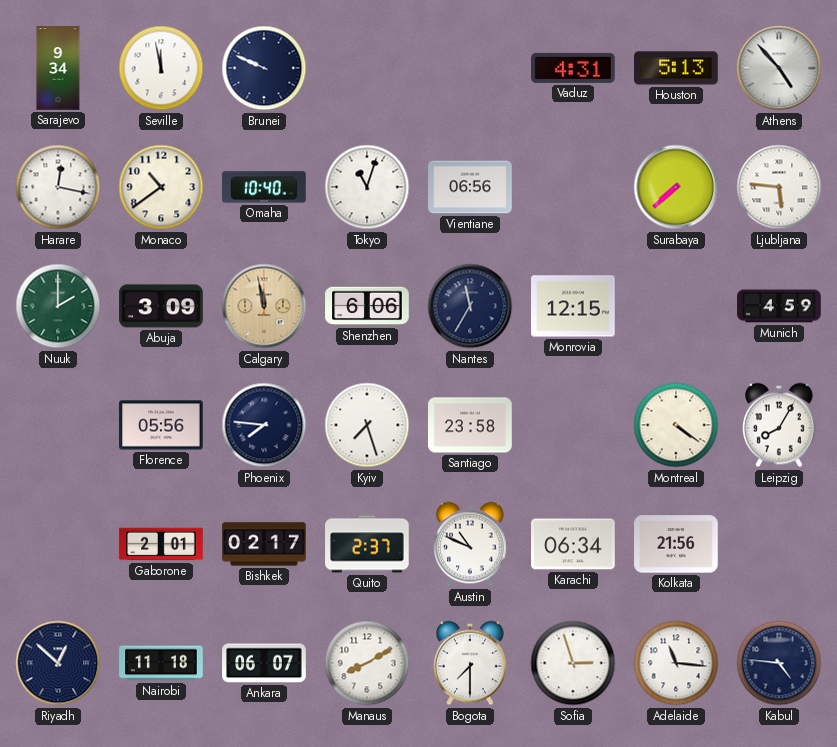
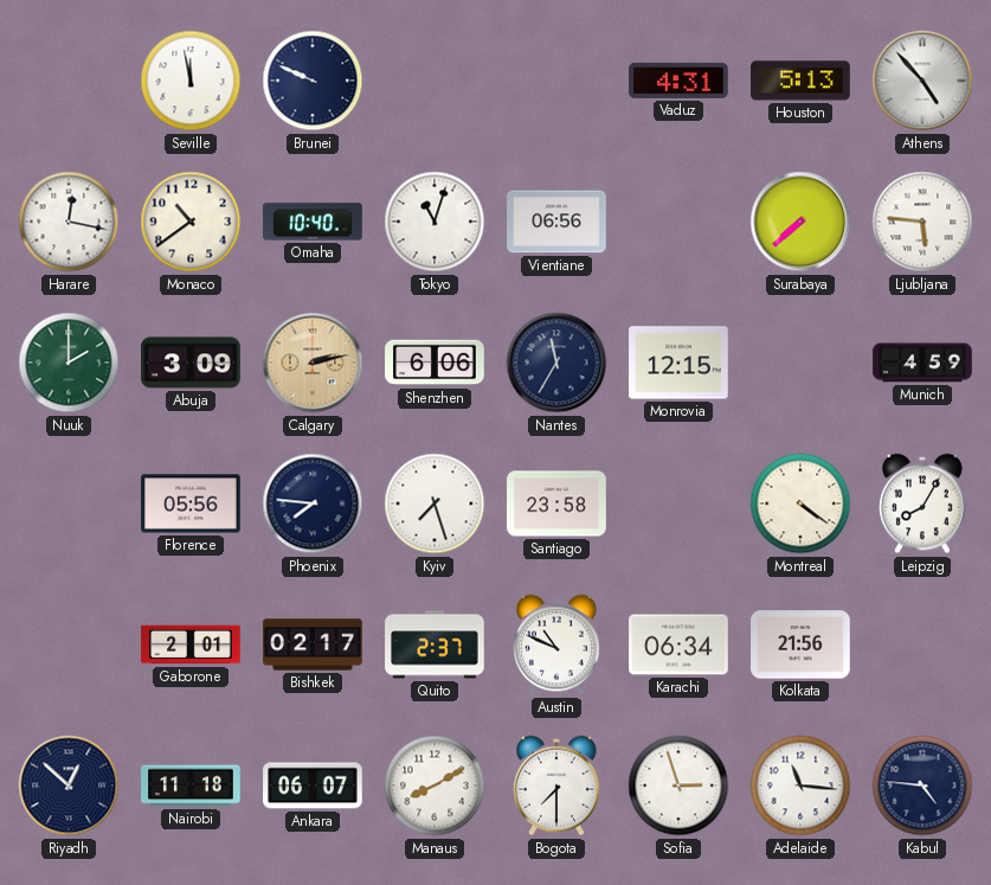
Sarajevo: 9:34 -> none (58, 68)
Calgary: 11:58 -> 2:13 (313, 363)
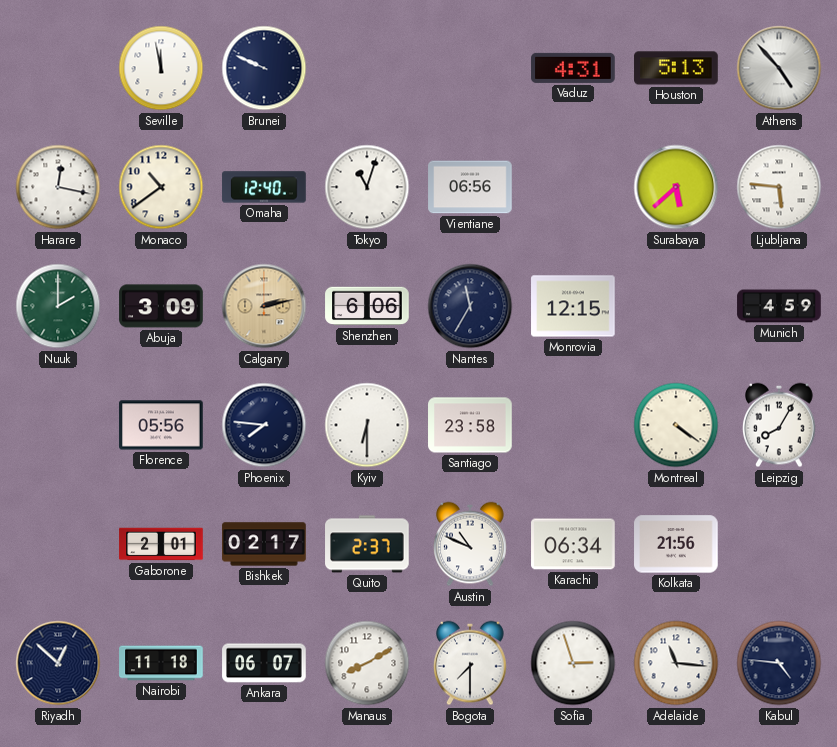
Omaha: 10:40 -> 12:40 (264, 187)
Surabaya: 7:38 -> 5:38 (676, 187)
Kyiv: 7:27 -> 6:30 (367, 425)
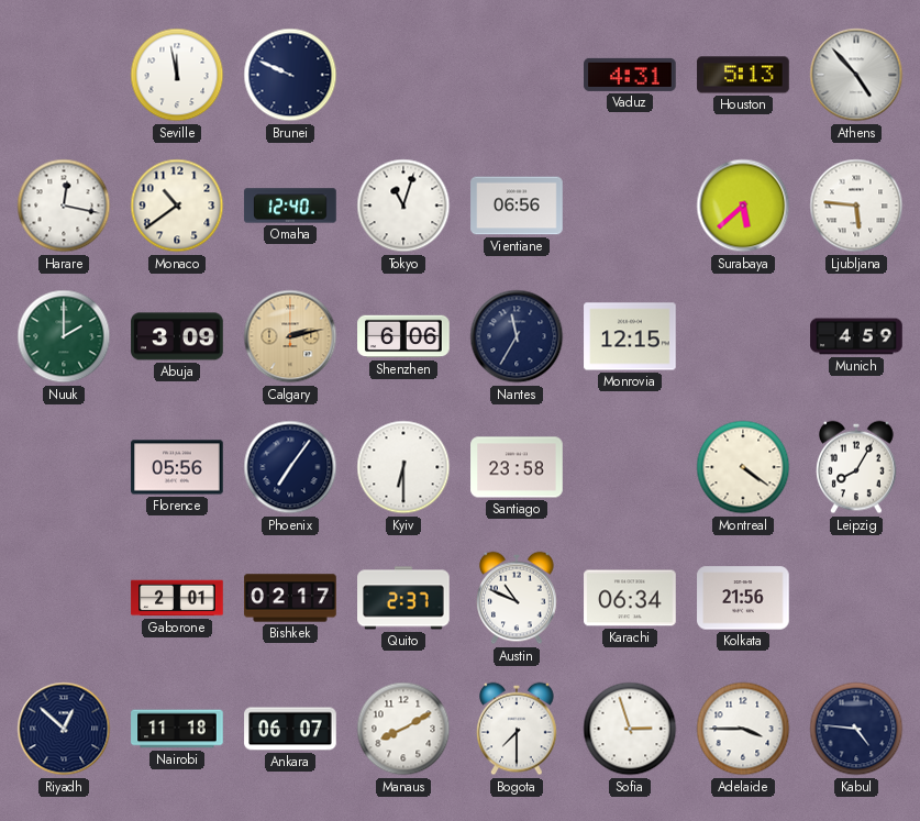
Phoenix: 7:46 -> 7:06 (290, 467)
Adelaide: 11:16 -> 3:45 (743, 729)
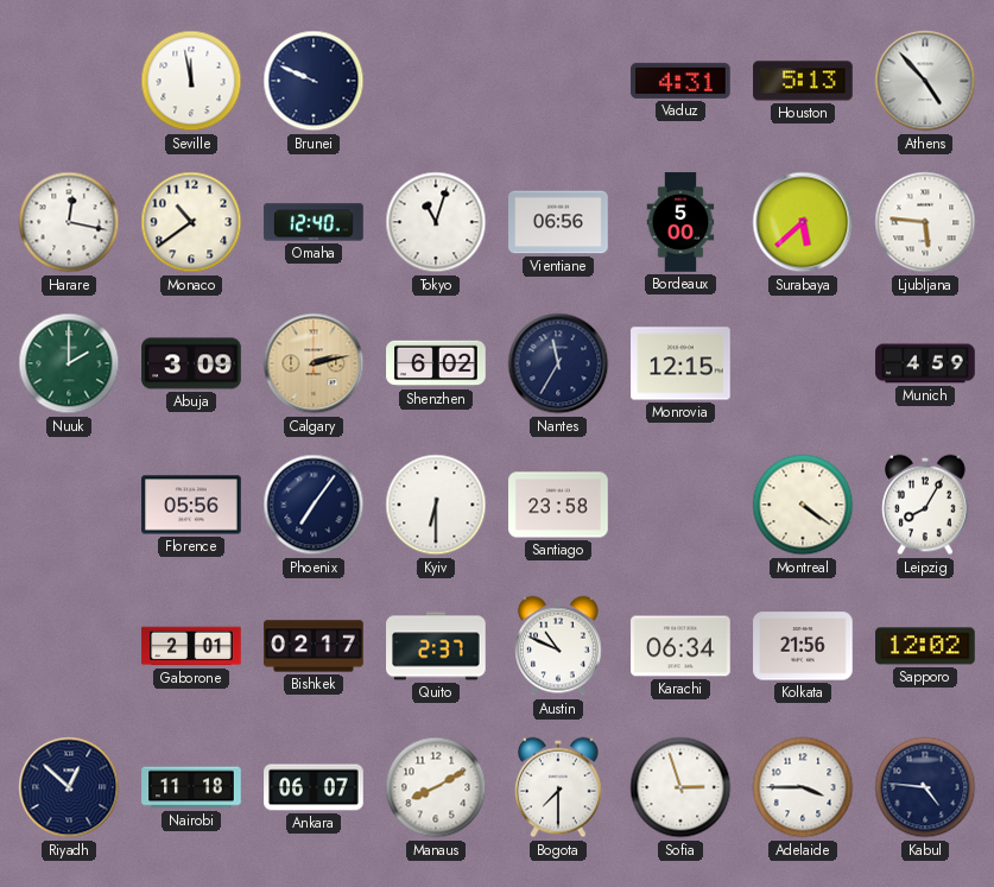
Bordeaux: none -> 5:00 (680, 222)
Shenzhen: 6:06 -> 6:02 (436, 363)
Sapporo: none -> 12:02 (925, 646)
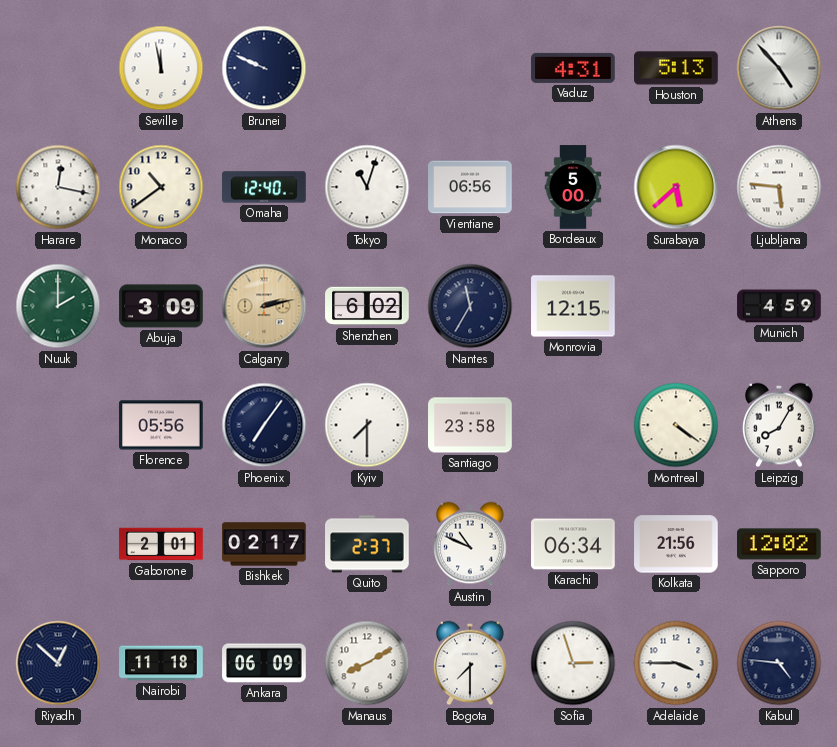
Kyiv: 6:30 -> 7:30 (367, 425)
Ankara: 06:07 -> 06:09 (264, 663)
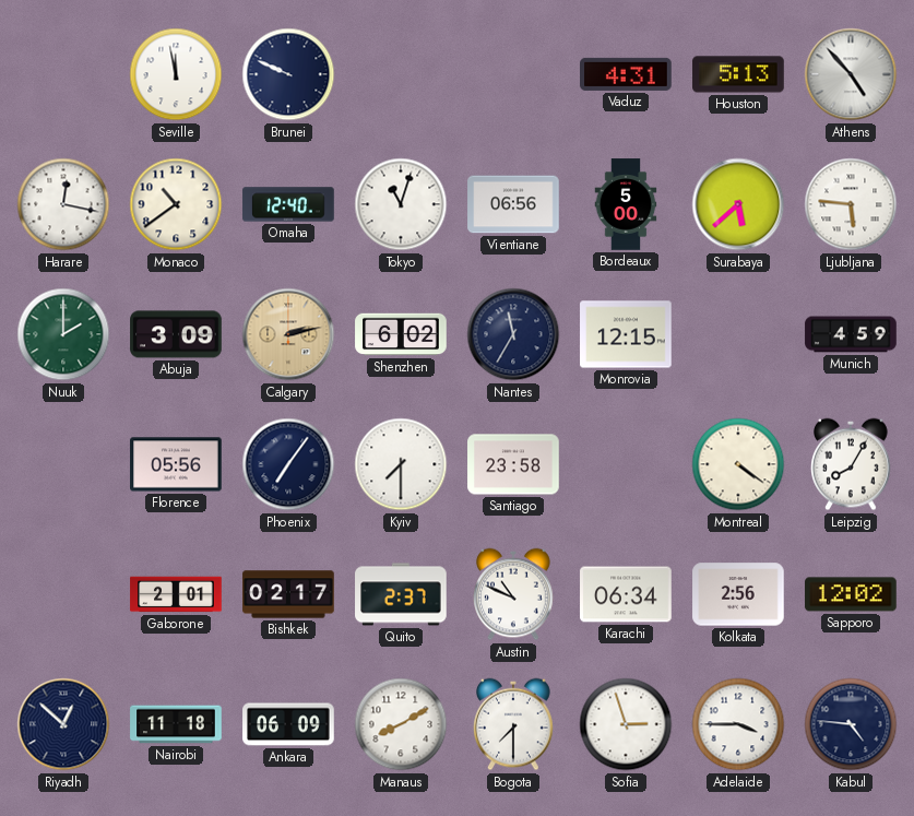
Kolkata: 21:56 -> 2:56 (738, 594)
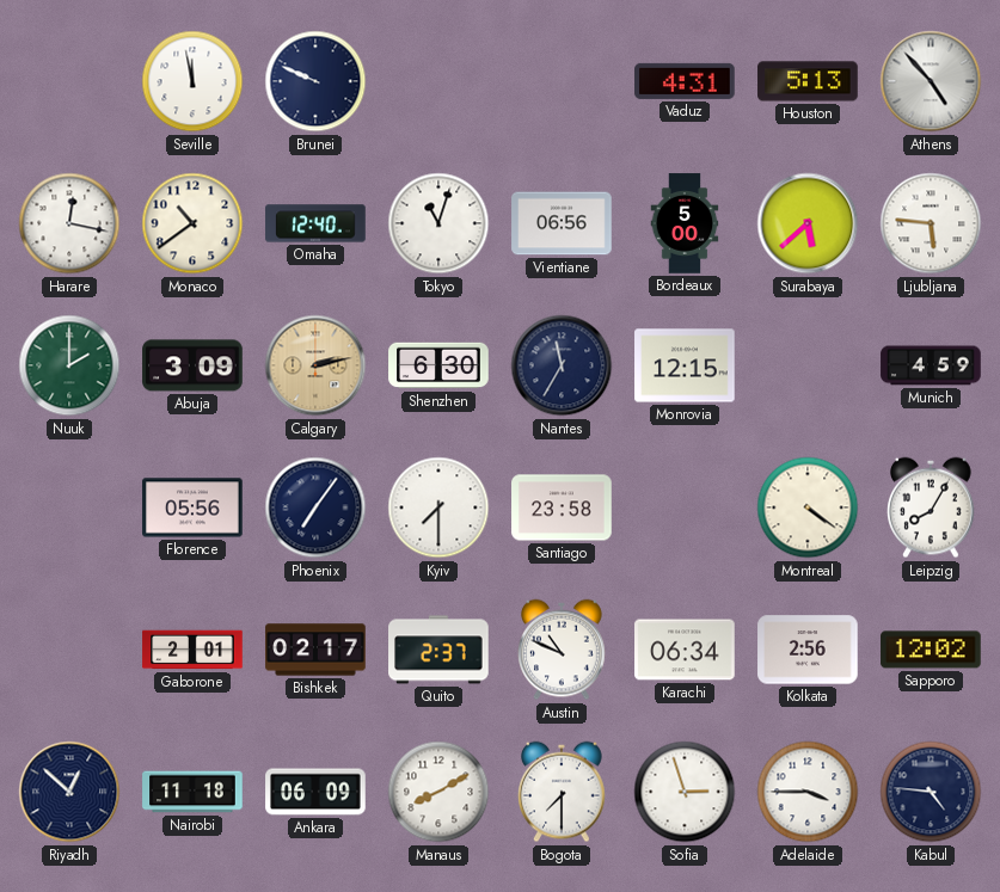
Shenzhen: 6:02 -> 6:30 (438, 365)
